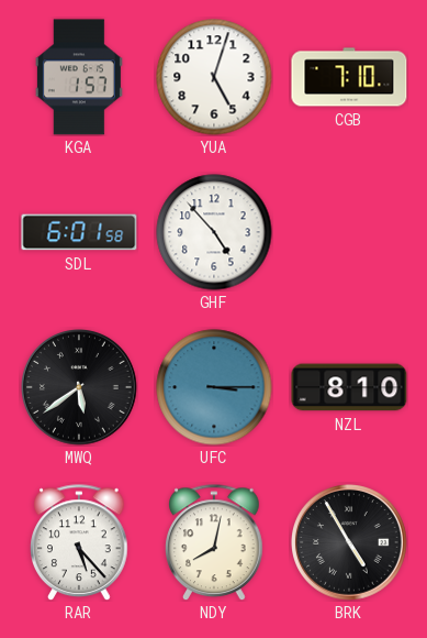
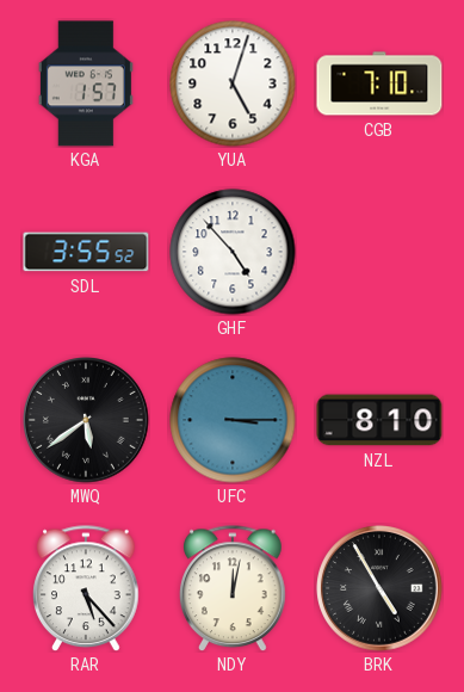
SDL: 6:01 -> 3:55 (86, 252)
NDY: 8:02 -> 12:02 (234, 588)
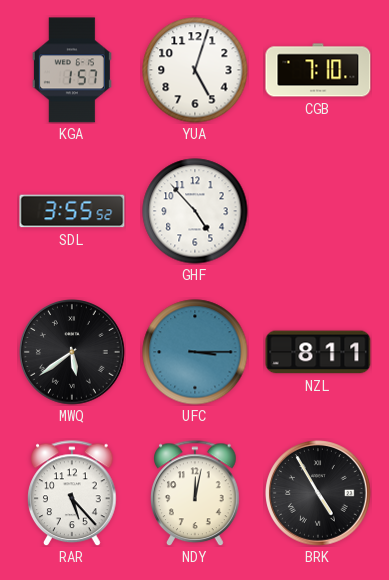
NZL: 8:10 -> 8:11 (318, 352)
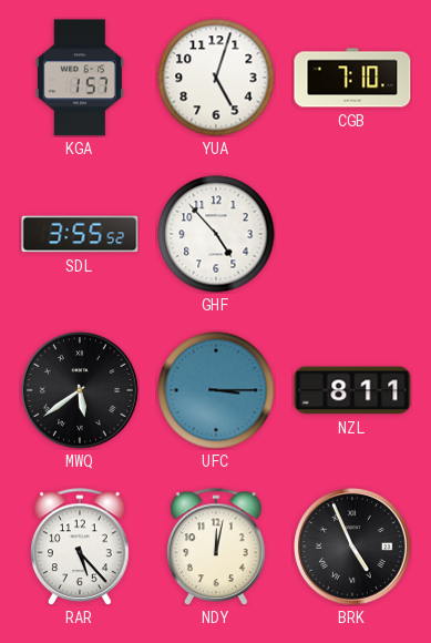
BRK: 4:55 -> 4:56 (353, 548)
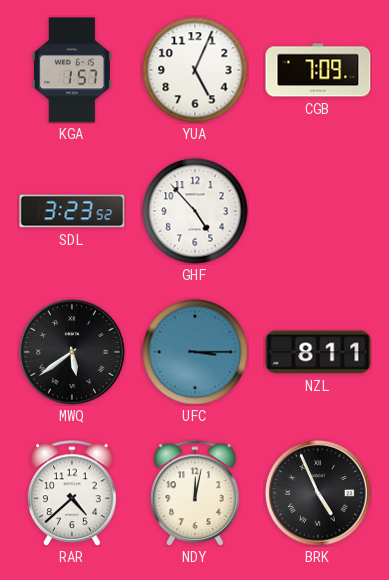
YUA: 5:03 -> 5:04 (195, 70)
CGB: 7:10 -> 7:09 (318, 70)
SDL: 3:55 -> 3:23 (72, 211)
RAR: 5:23 -> 4:38 (73, 493)
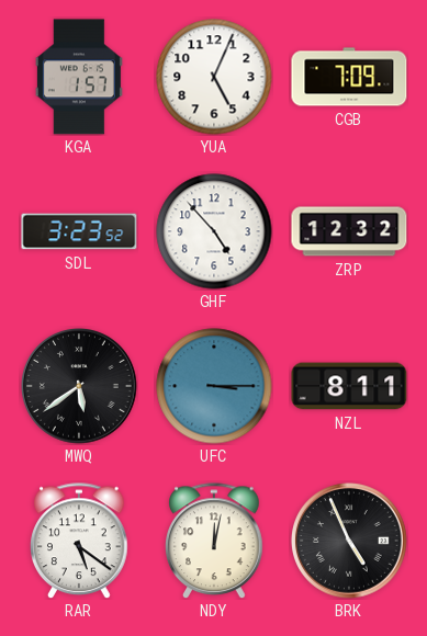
ZRP: none -> 12:32 (349, 231)
RAR: 4:38 -> 5:21 (80, 541)
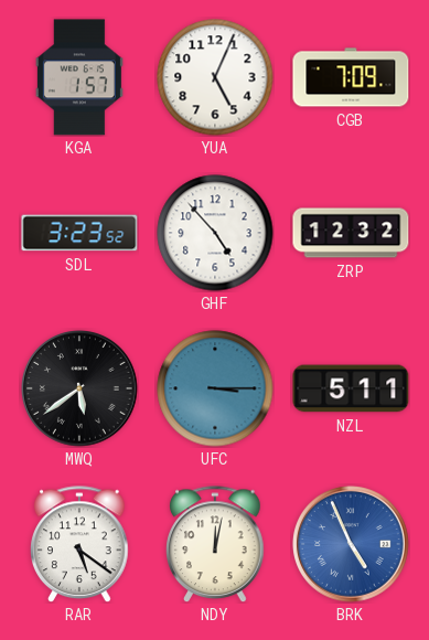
NZL: 8:11 -> 5:11 (351, 388)
BRK dial: black -> blue (352, 545)
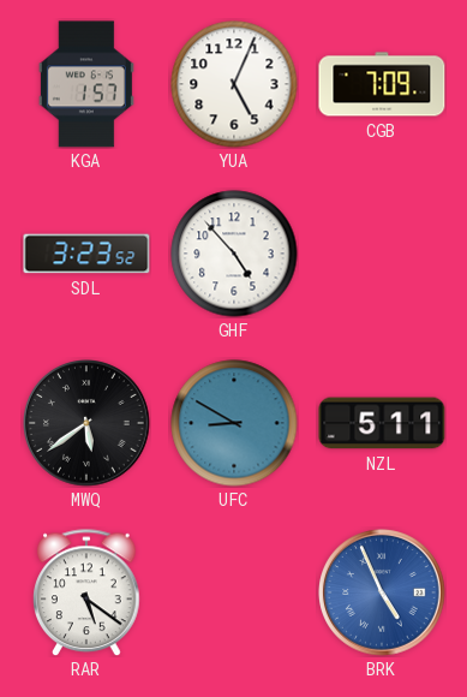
ZRP: 12:32 -> none (351, 233)
UFC: 3:15 -> 8:50 (234, 423)
NDY: 12:02 -> none (216, 544)
